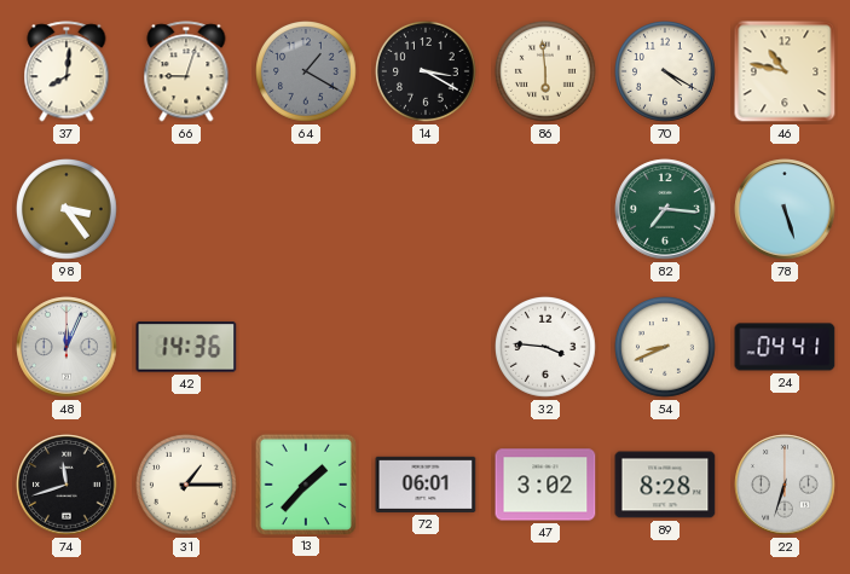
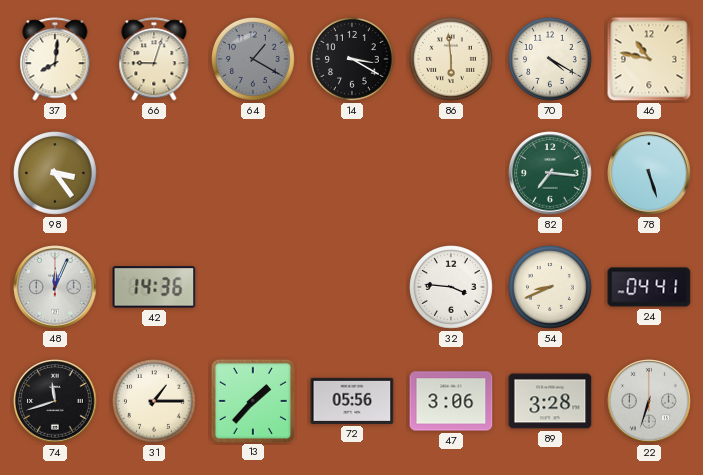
72: 06:01 -> 05:56 (352, 401)
47: 3:02 -> 3:06 (451, 401)
89: 8:28 -> 3:28 (550, 401)
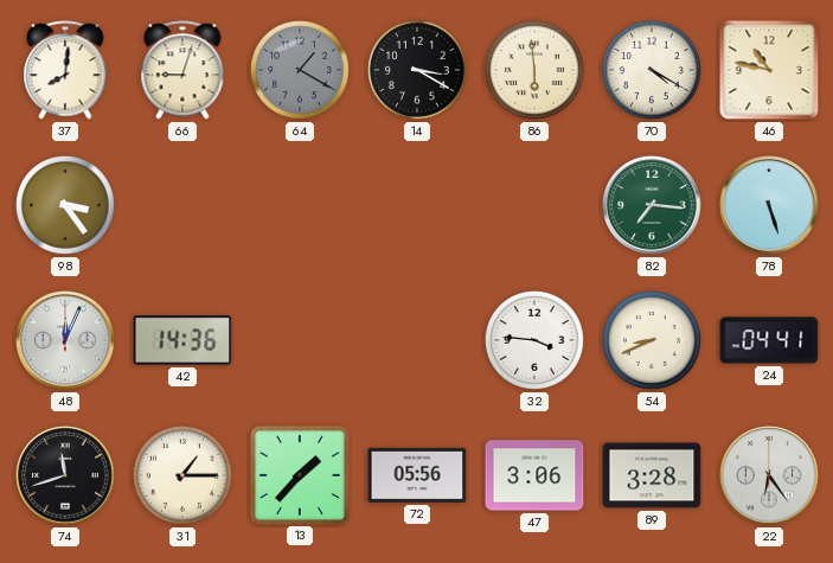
22: 6:33 -> 6:24 (769, 475)
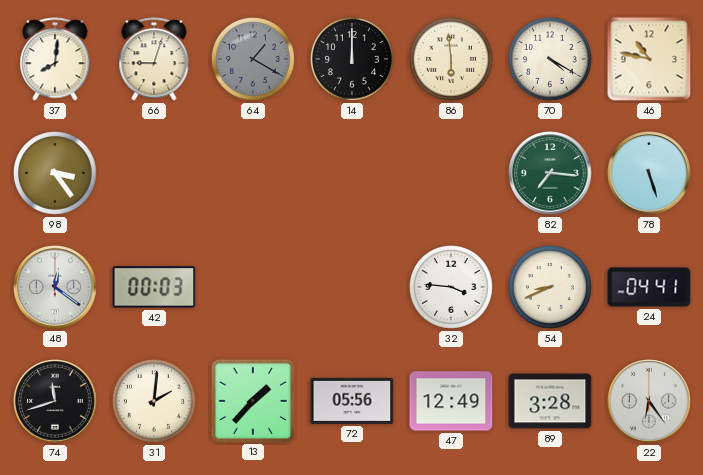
14: 3:20 -> 12:00 (353, 60)
48: 12:04 -> 12:21 (55, 287)
42: 14:36 -> 00:03 (154, 287)
31: 1:15 -> 2:01 (155, 402)
47: 3:06 -> 12:49 (451, 401)
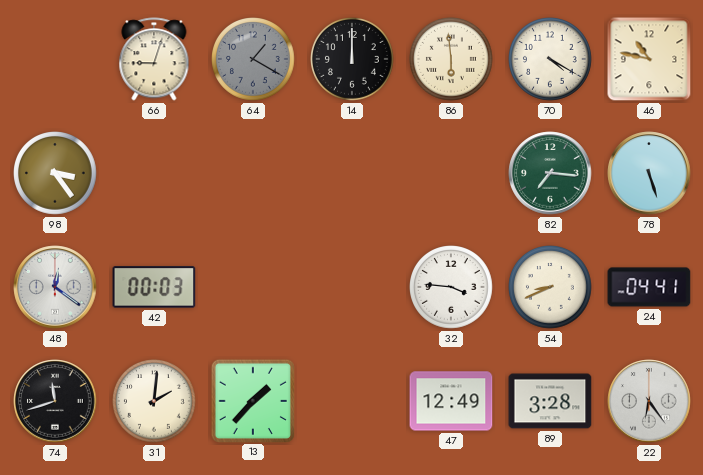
37: 8:01 -> none (55, 59)
72: 05:56 -> none (352, 401)
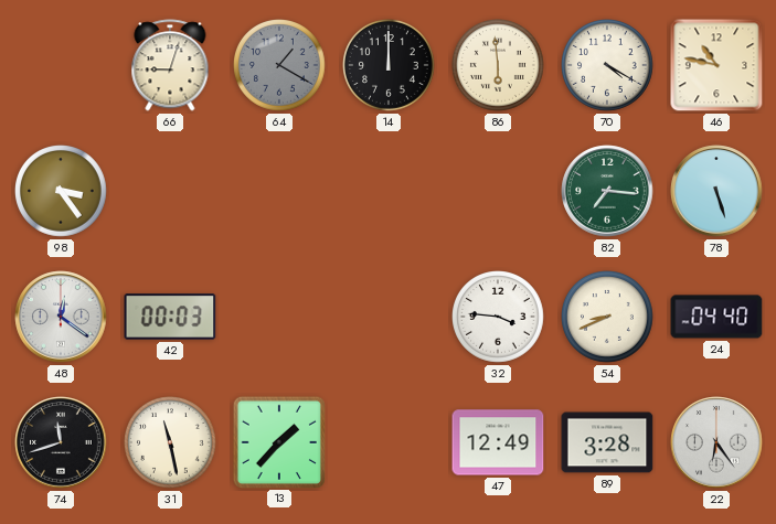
24: 04:41 -> 04:40 (716, 317)
31: 2:01 -> 11:28 (171, 443)
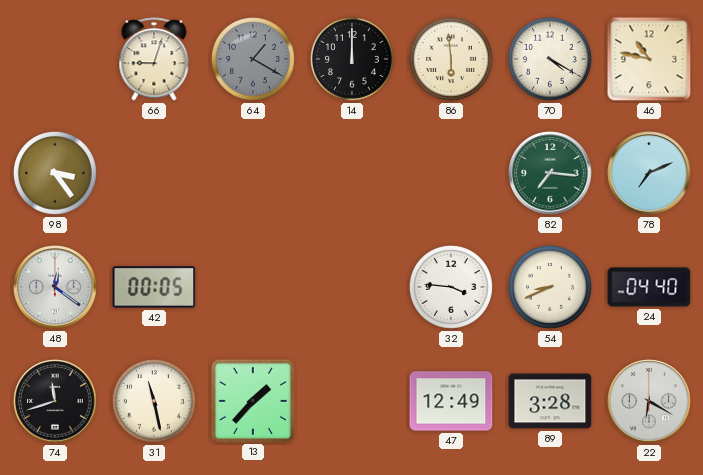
78: 5:27 -> 7:11 (649, 173)
42: 00:03 -> 00:05 (154, 287)
22: 6:24 -> 6:20 (649, 401)
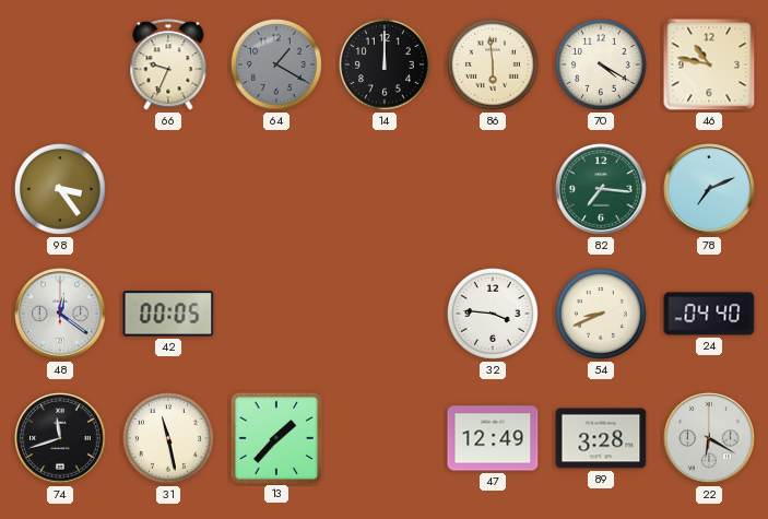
66: 9:03 -> 9:34 (168, 64)
